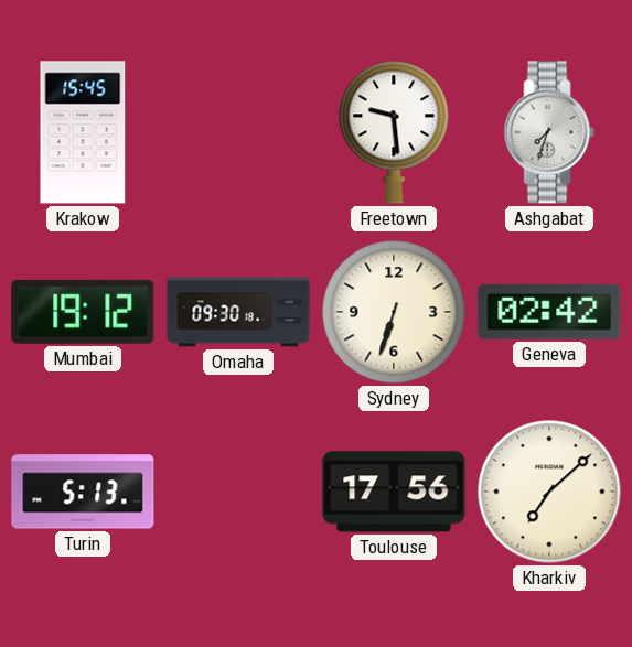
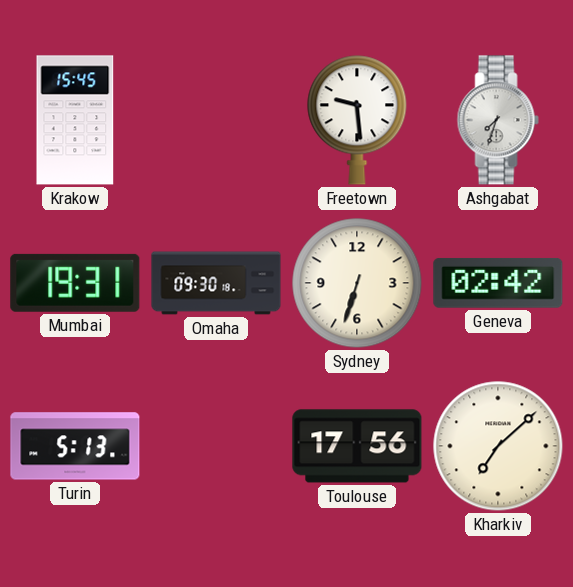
Mumbai: 19:12 -> 19:31 (75, 283)
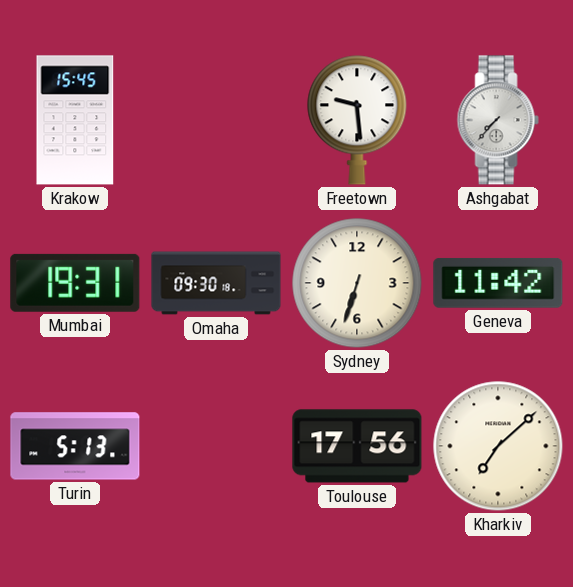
Ashgabat: 7:33 -> 7:37 (498, 120)
Geneva: 02:42 -> 11:42 (498, 283)
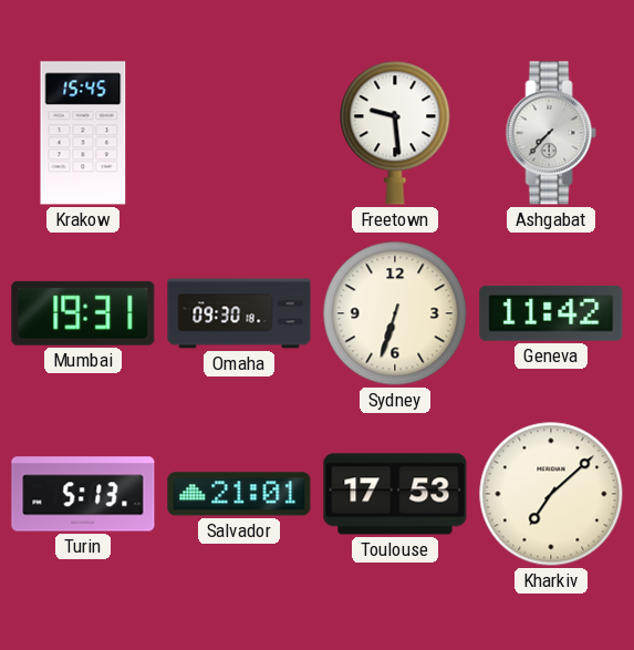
Salvador: none -> 21:01 (239, 494)
Toulouse: 17:56 -> 17:53 (395, 494)
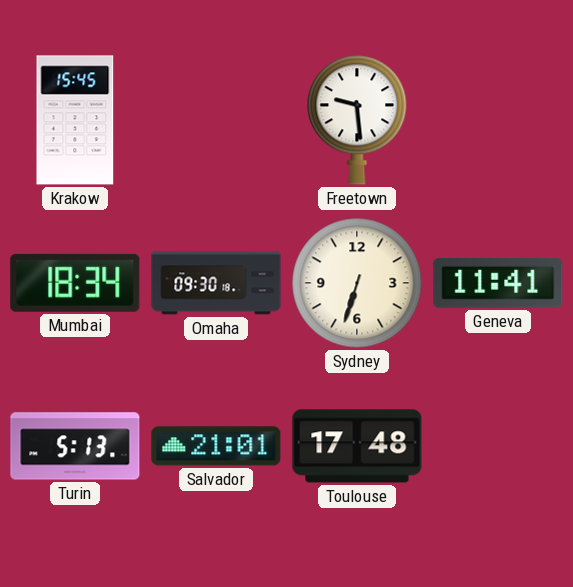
Ashgabat: 7:37 -> none (551, 133)
Mumbai: 19:31 -> 18:34 (75, 283)
Geneva: 11:42 -> 11:41 (498, 283)
Toulouse: 17:53 -> 17:48 (357, 446)
Kharkiv: 7:08 -> none (551, 494)
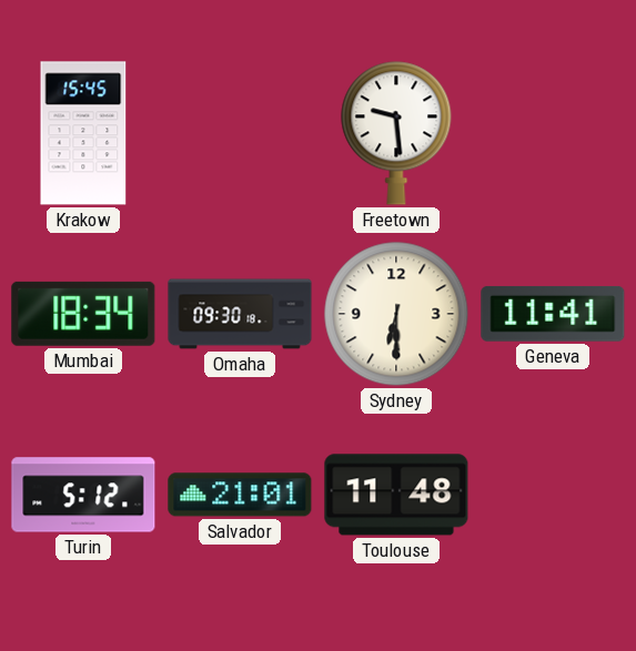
Sydney: 6:33 -> 6:30 (396, 314)
Turin: 5:13 -> 5:12 (83, 495)
Toulouse: 17:48 -> 11:48 (396, 495)
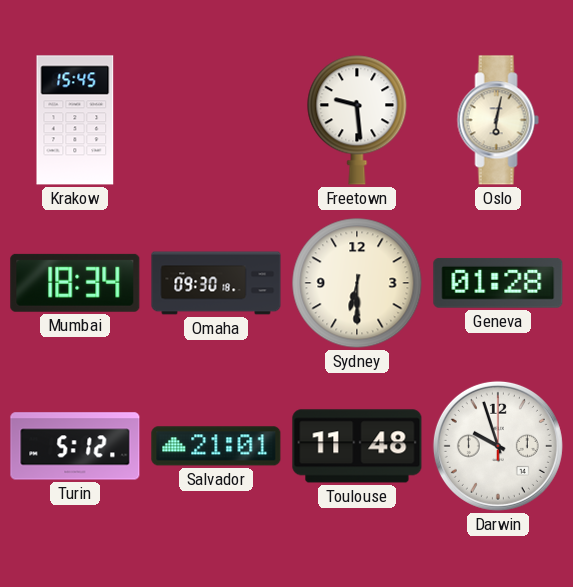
Oslo: none -> 6:02 (498, 120)
Geneva: 11:41 -> 01:28 (498, 283)
Darwin: none -> 9:57 (498, 446)
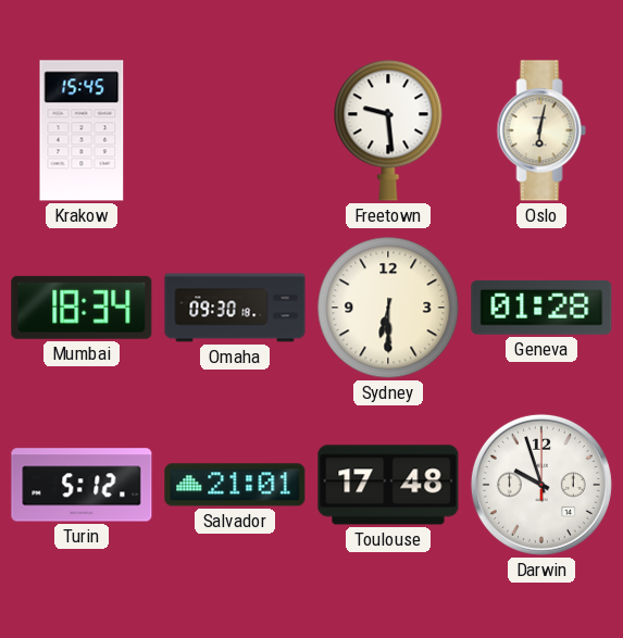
Toulouse: 11:48 -> 17:48 (388, 485)
